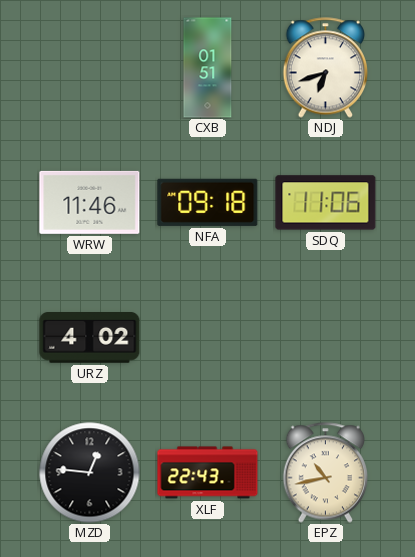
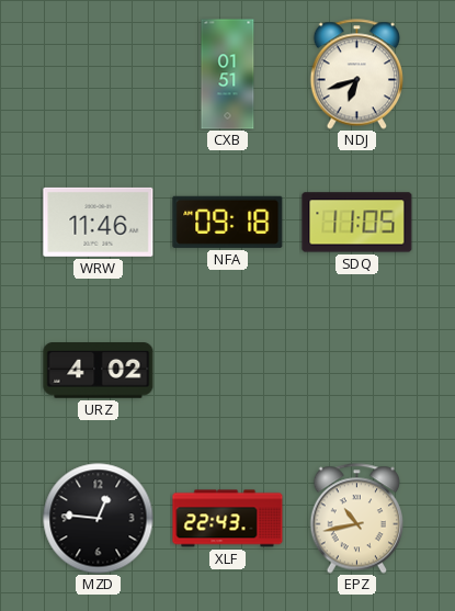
SDQ: 11:06 -> 11:05 (357, 223)
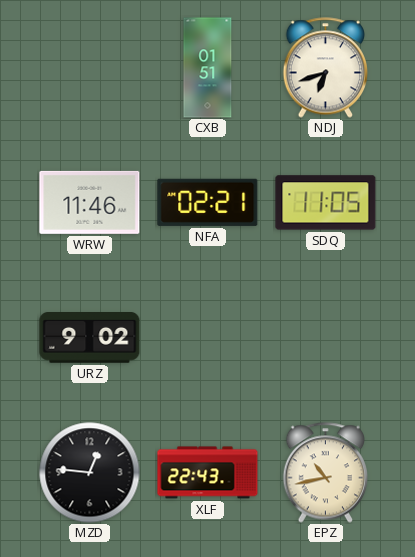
NFA: 09:18 -> 02:21 (208, 202)
URZ: 4:02 -> 9:02 (90, 338)
